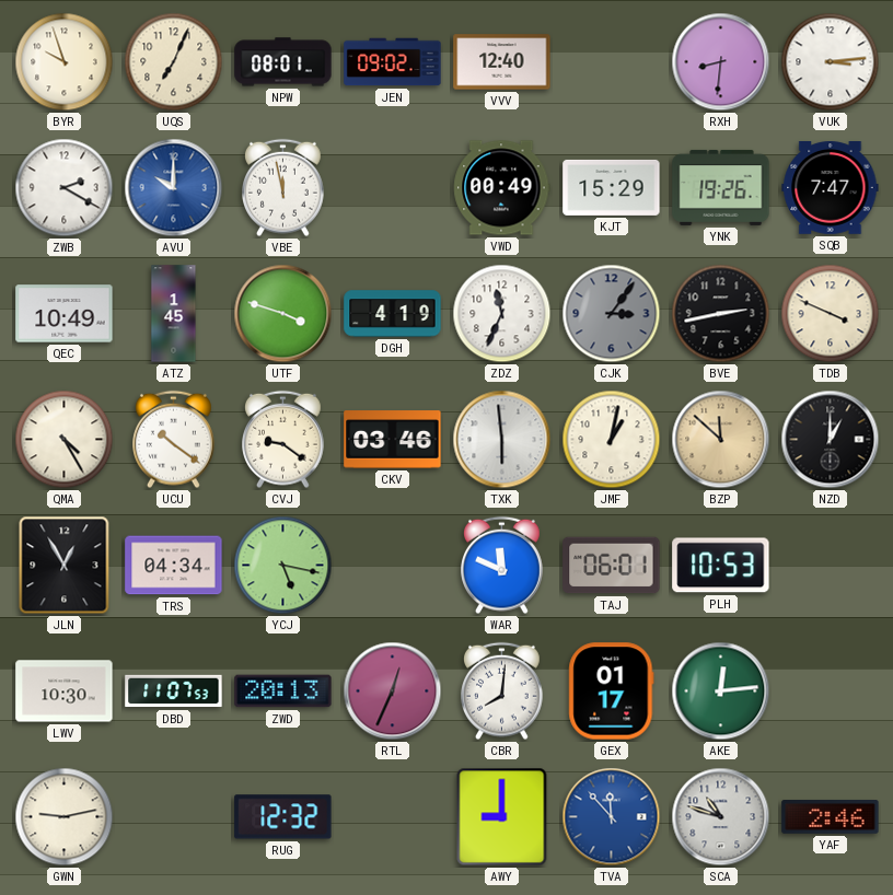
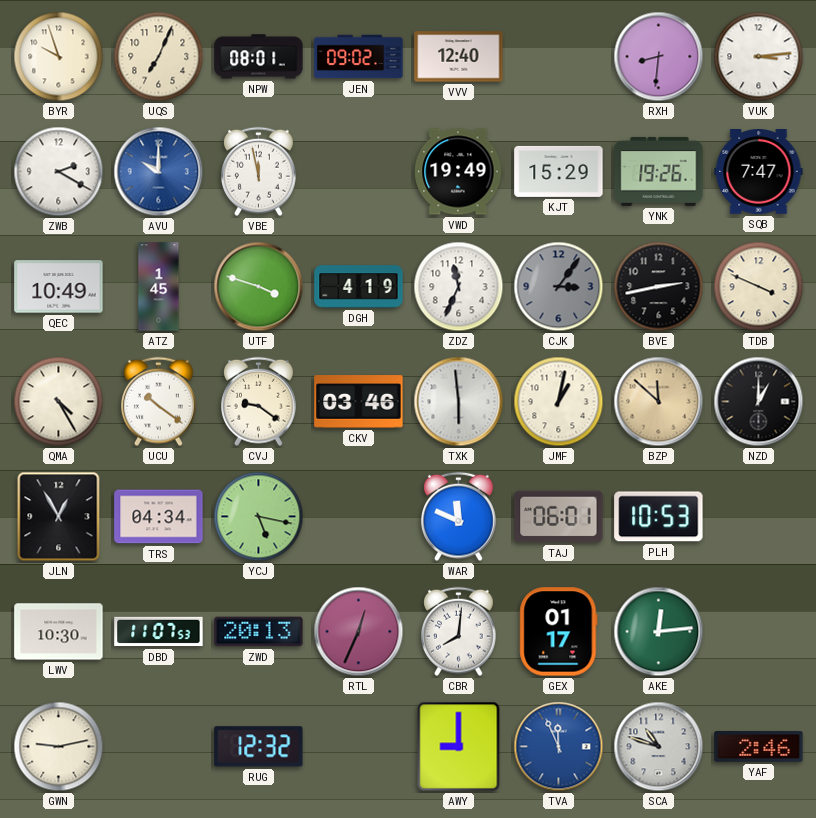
VWD: 00:49 -> 19:49 (459, 172)
TVA: 11:53 -> 11:56 (559, 747)
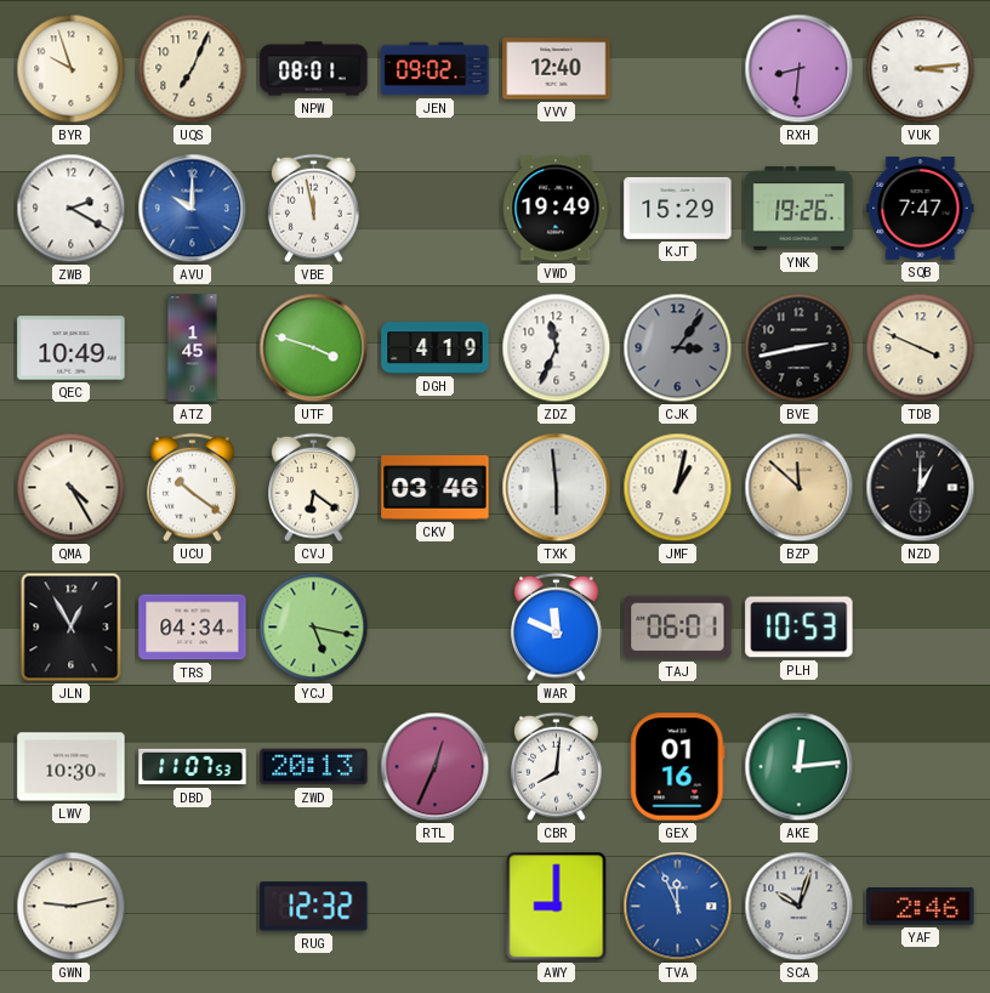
CVJ: 9:21 -> 6:21 (314, 488)
GEX: 01:17 -> 01:16 (678, 767)
SCA: 10:48 -> 10:03 (800, 907)
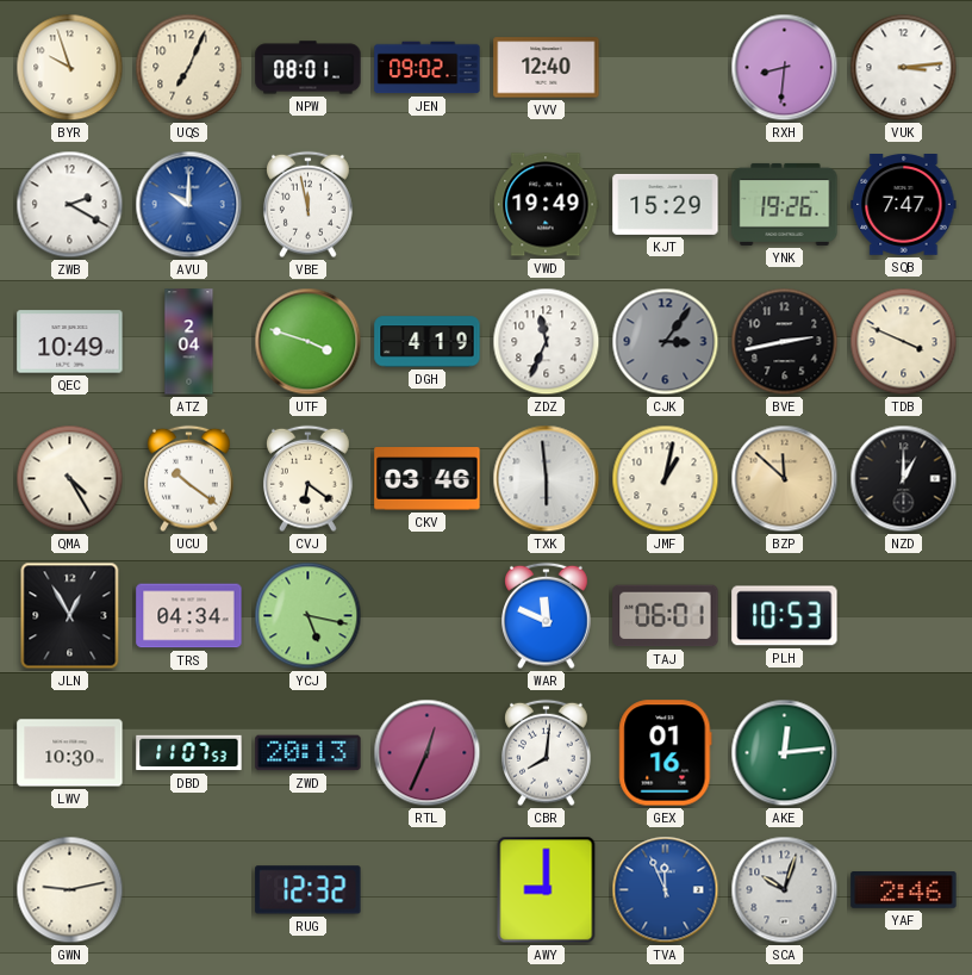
ATZ: 1:45 -> 2:04 (189, 342)
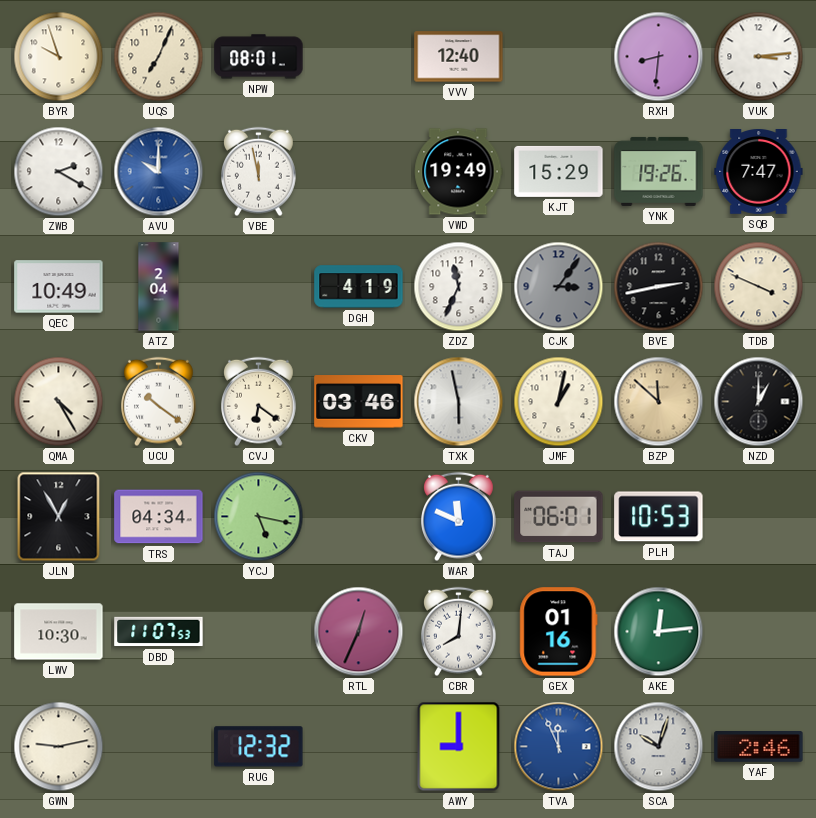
JEN: 09:02 -> none (428, 68)
UTF: 3:48 -> none (309, 342)
TXK: 5:59 -> 5:58 (459, 402)
ZWD: 20:13 -> none (309, 753)
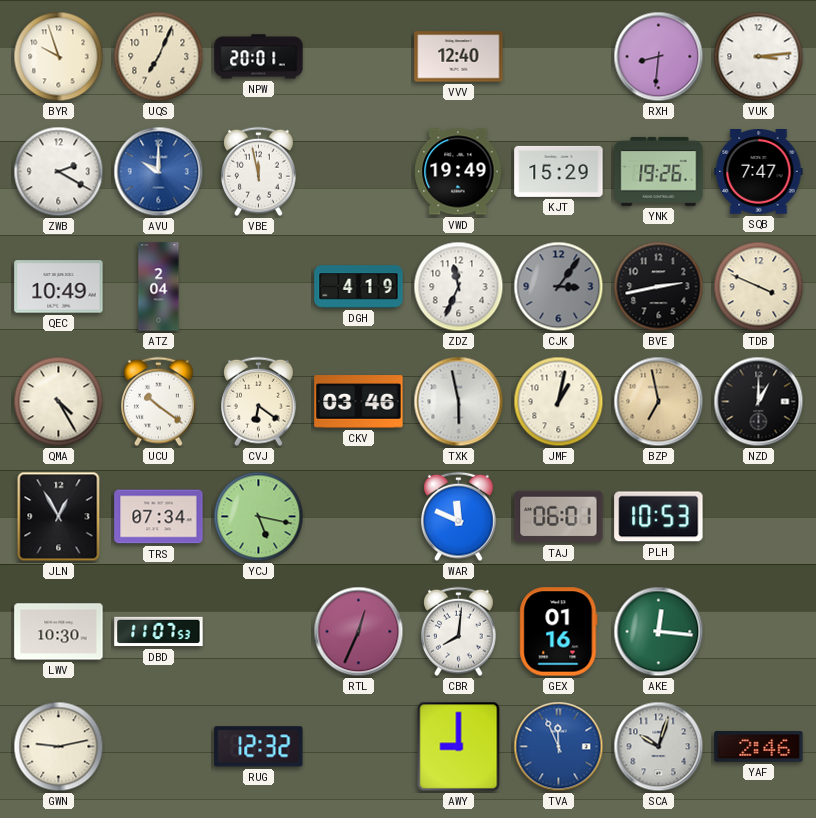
NPW: 08:01 -> 20:01 (259, 57)
BZP: 11:52 -> 6:58 (659, 402)
TRS: 04:34 -> 07:34 (159, 517)
AKE: 12:14 -> 12:16 (659, 632)
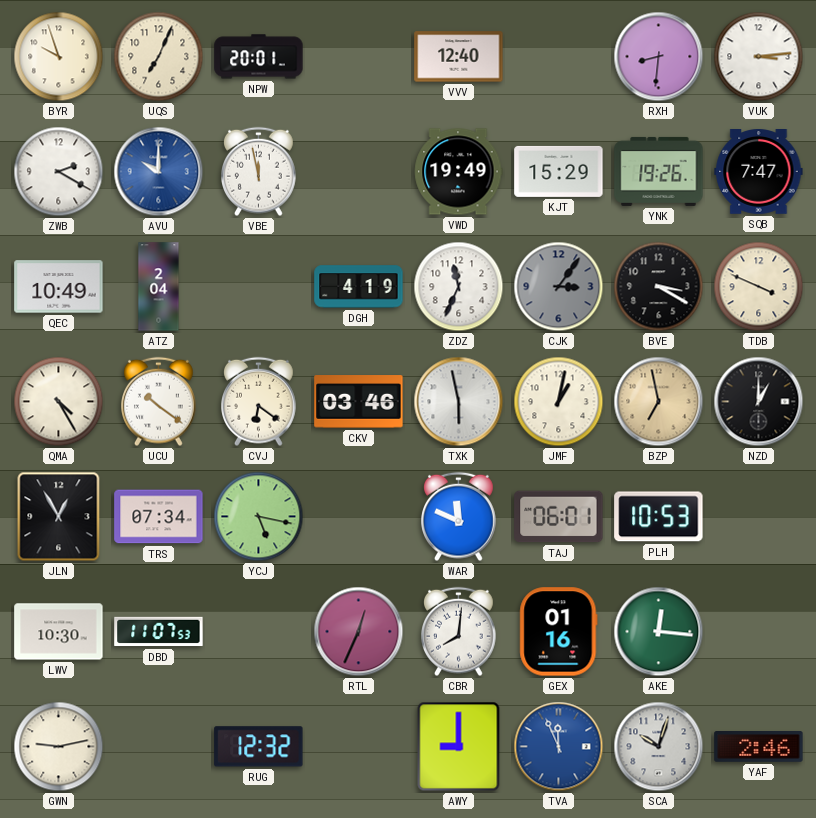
BVE: 2:43 -> 3:20 (659, 287)
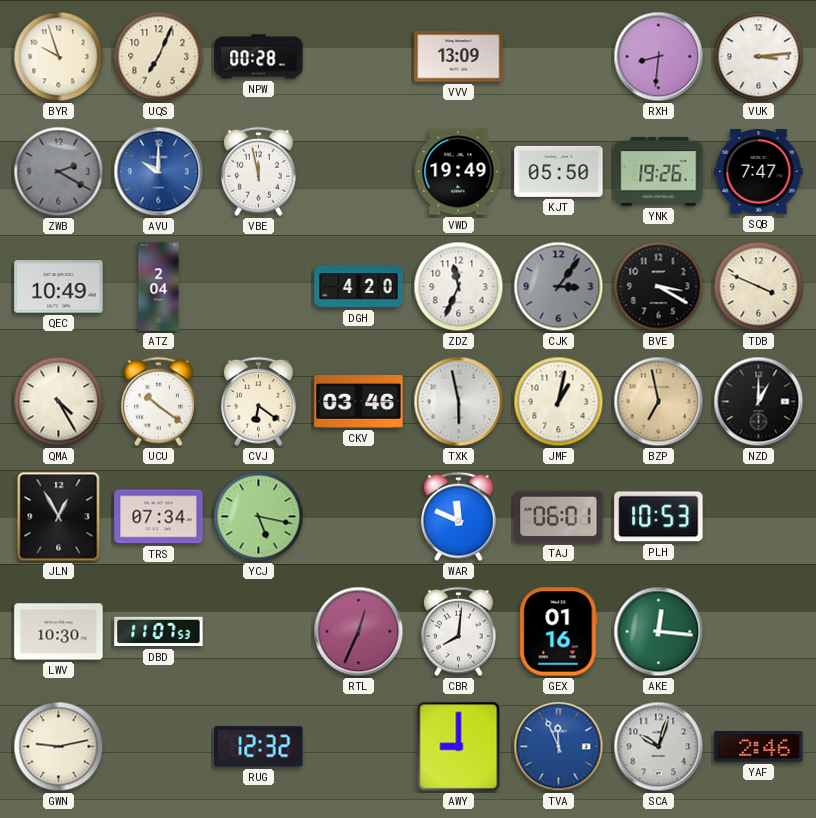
NPW: 20:01 -> 00:28 (259, 57)
VVV: 12:40 -> 13:09 (459, 57)
ZWB dial: white -> grey (59, 172)
KJT: 15:29 -> 05:50 (559, 171)
DGH: 4:19 -> 4:20 (359, 287)
